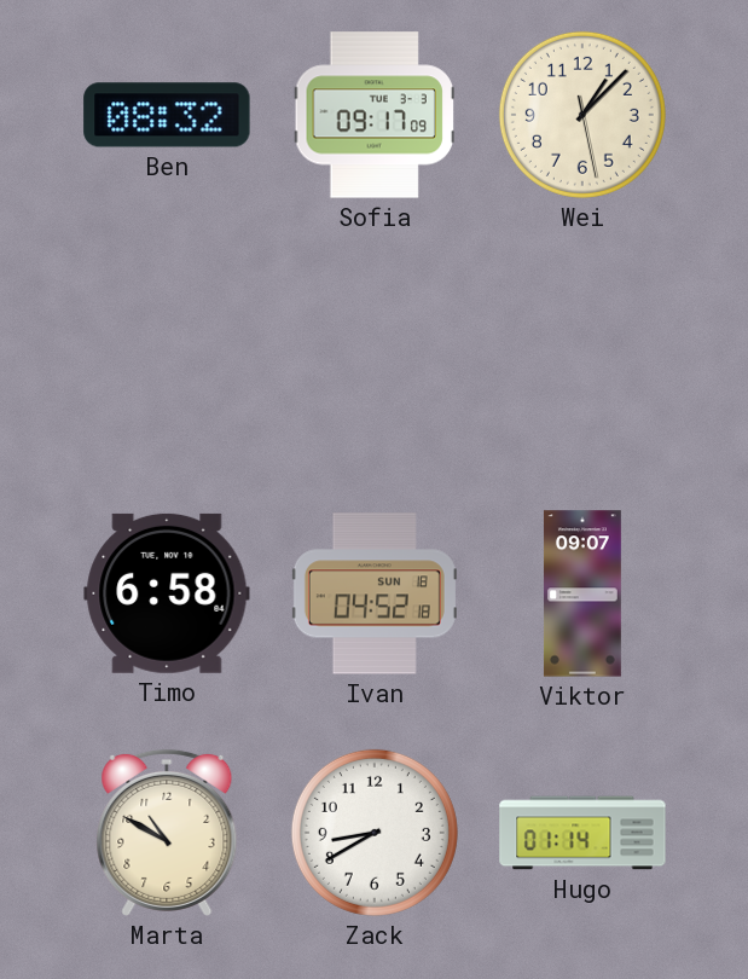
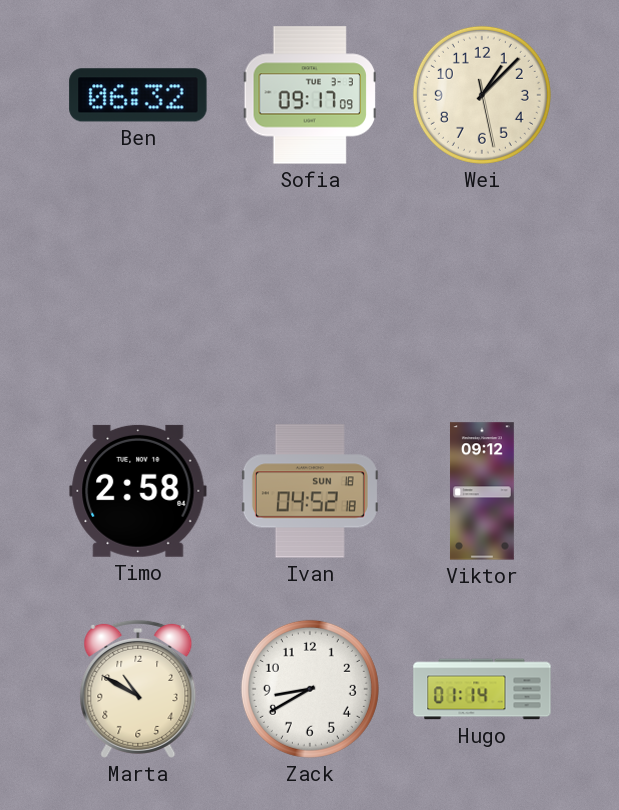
Ben: 08:32 -> 06:32 (138, 95)
Timo: 6:58 -> 2:58 (138, 491)
Viktor: 09:07 -> 09:12 (482, 491)
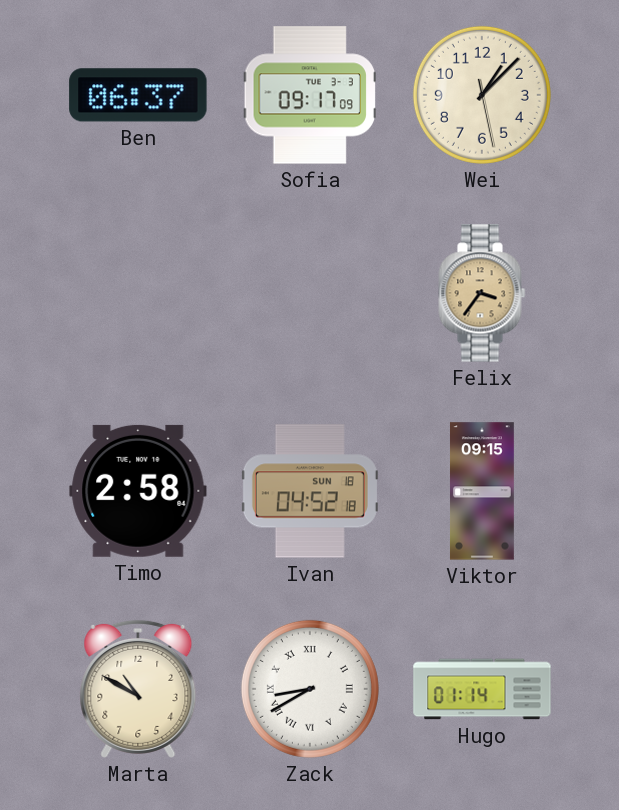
Ben: 06:32 -> 06:37 (138, 95)
Felix: none -> 3:36 (482, 293)
Viktor: 09:12 -> 09:15 (482, 491)
Zack numerals: Arabic -> Roman (310, 689)
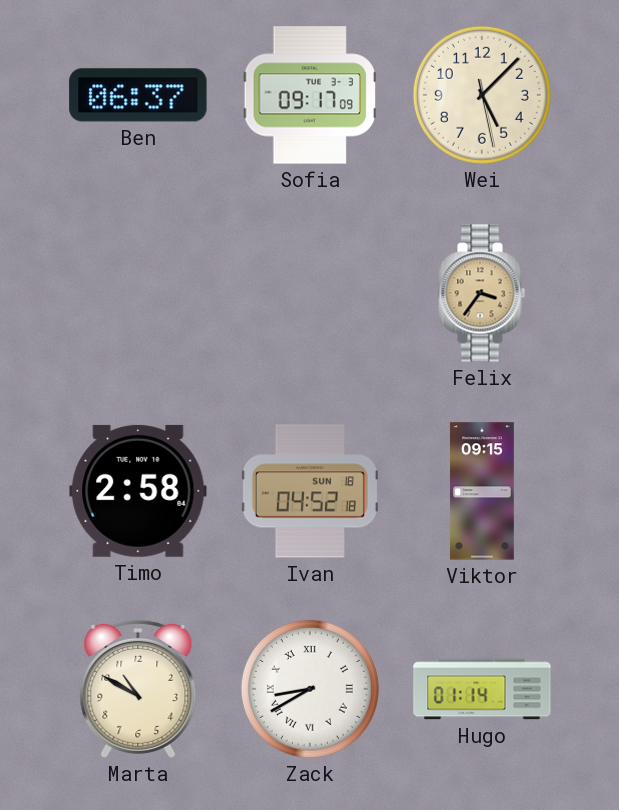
Wei: 1:07 -> 5:07 (482, 95)
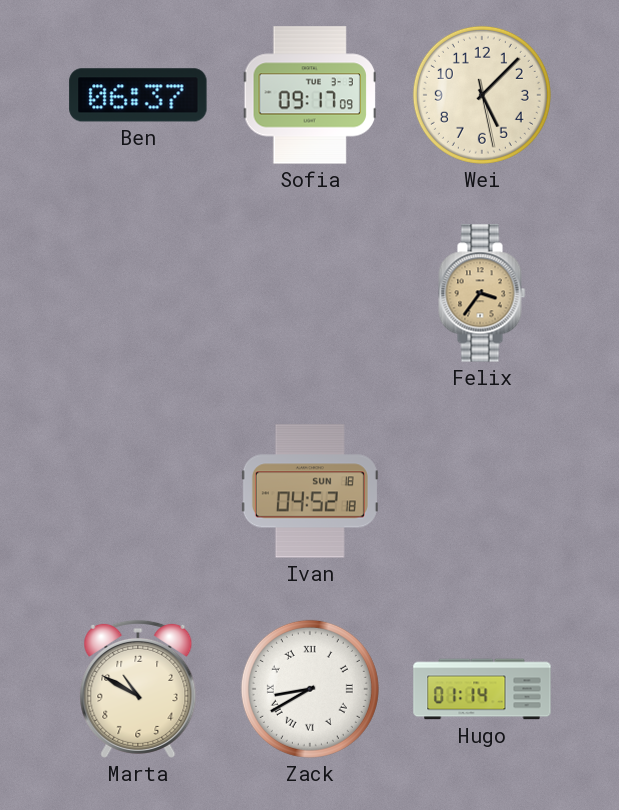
Timo: 2:58 -> none (138, 491)
Viktor: 09:15 -> none (482, 491)
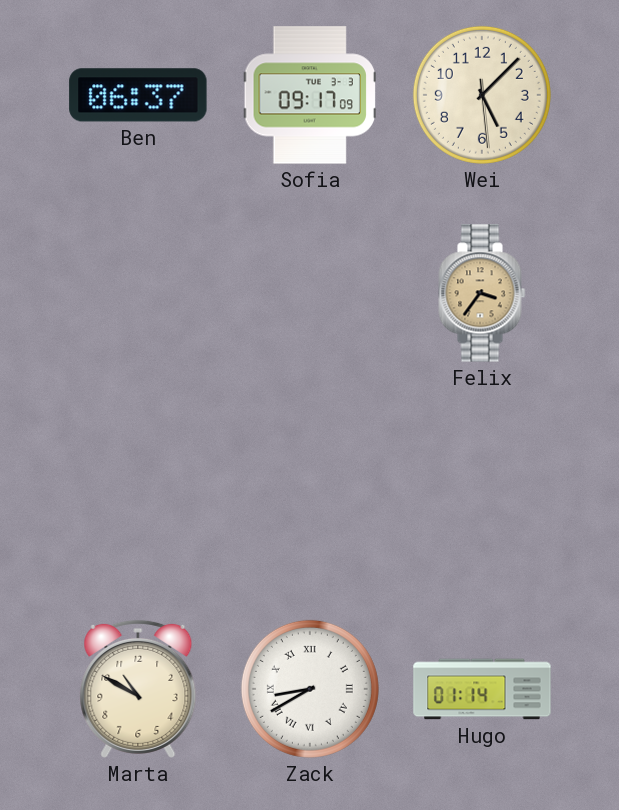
Wei: 5:07:28 -> 5:07:29 (482, 95)
Ivan: 04:52 -> none (310, 491)
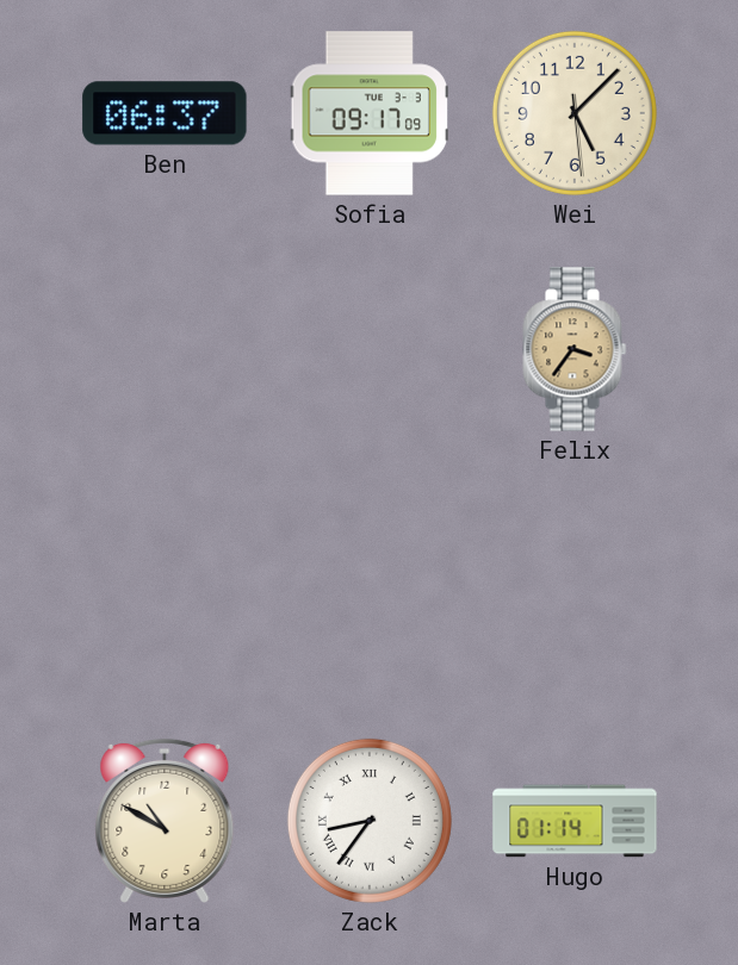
Zack: 8:40 -> 8:36 (370, 821)
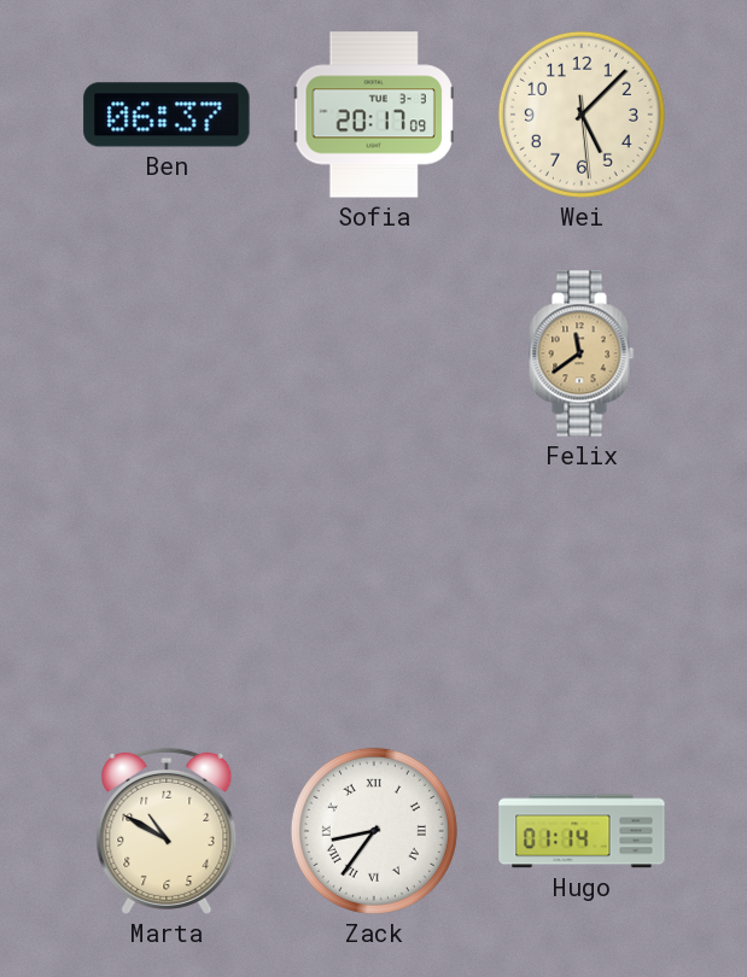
Sofia: 09:17 -> 20:17 (373, 115)
Felix: 3:36 -> 11:39 (582, 353)
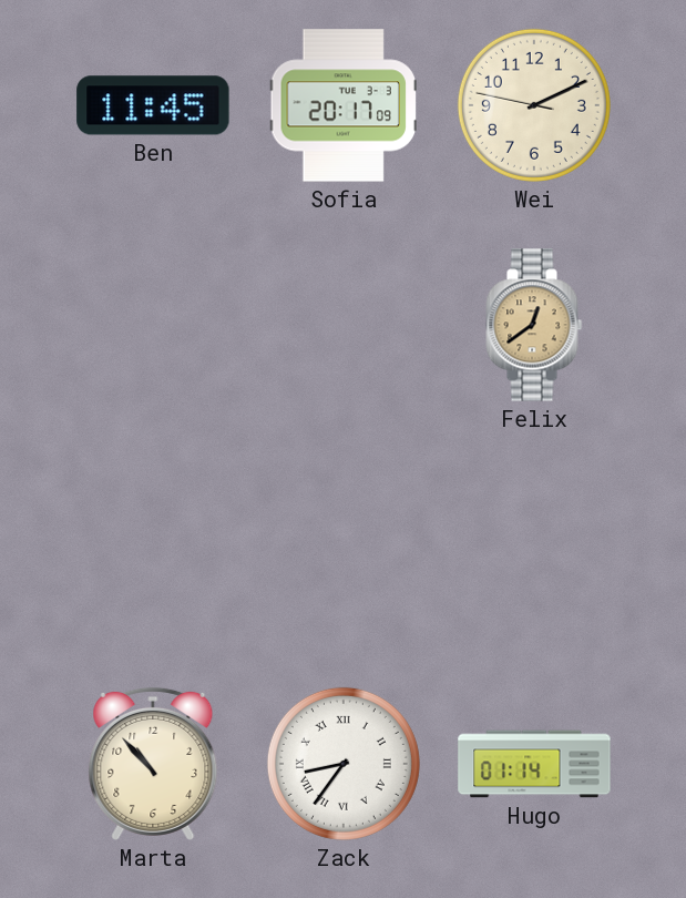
Ben: 06:37 -> 11:45 (153, 105)
Wei: 5:07 -> 2:10 (534, 105)
Felix: 11:39 -> 12:39 (534, 325)
Marta: 10:50 -> 10:53 (153, 764)
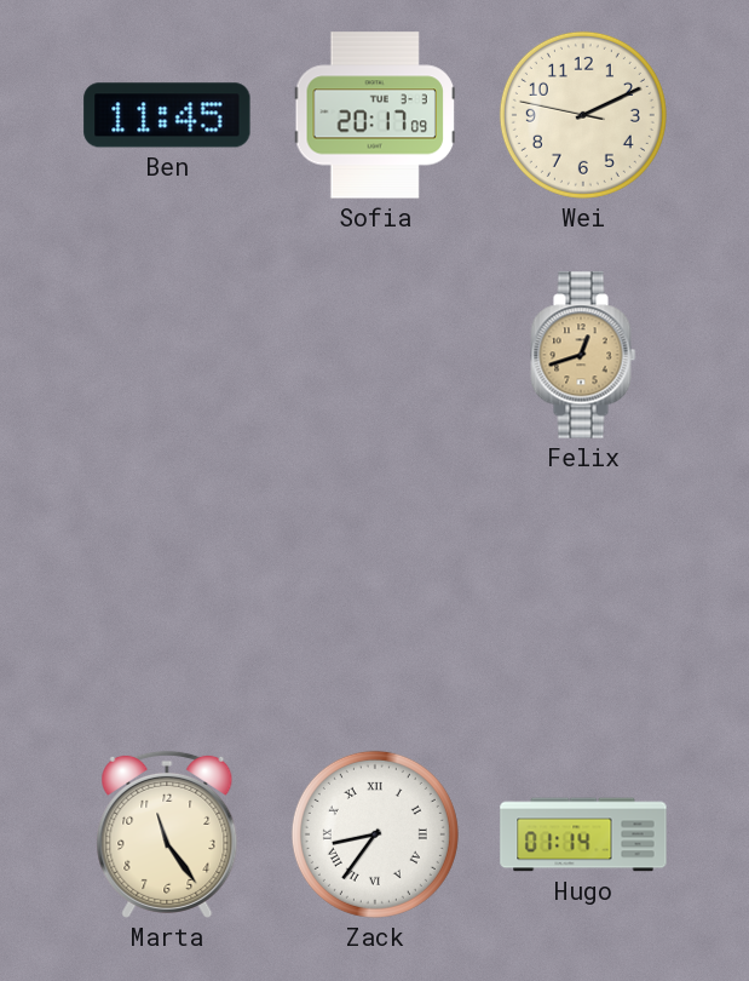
Felix: 12:39 -> 12:42 (583, 355)
Marta: 10:53 -> 11:24 (167, 834)
